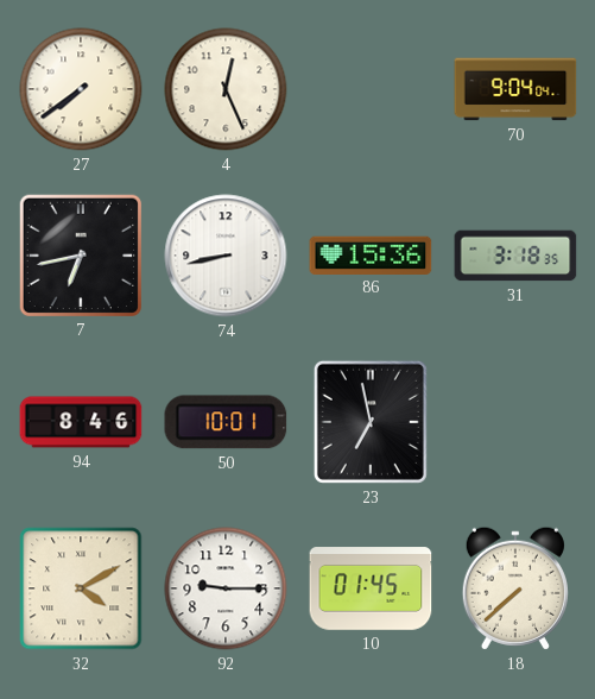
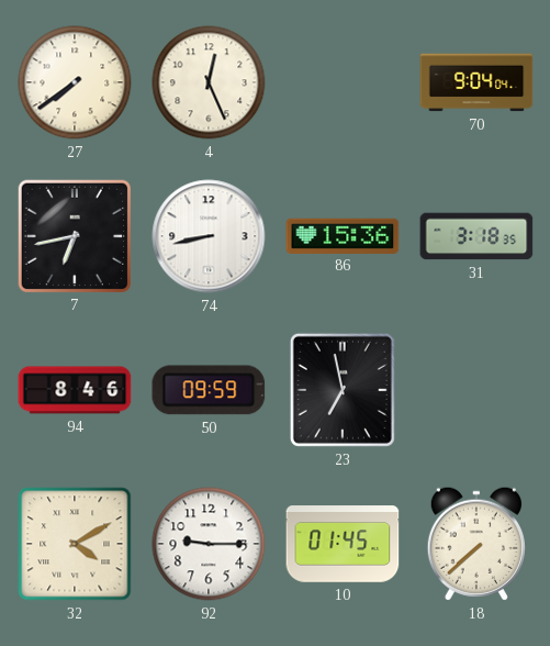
50: 10:01 -> 09:59 (209, 390)
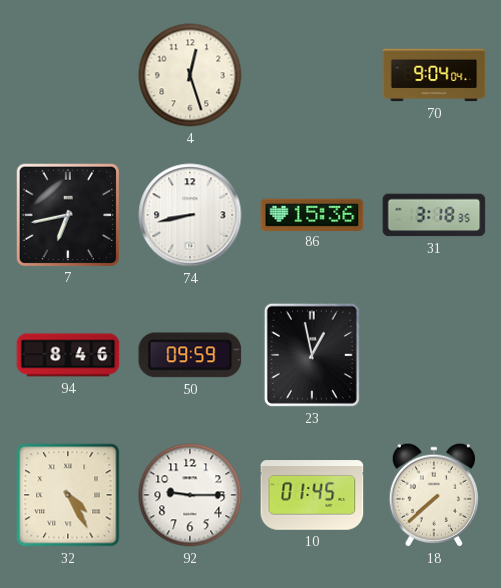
27: 7:39 -> none (75, 82)
4: 12:26 -> 12:27 (190, 75)
23: 6:58 -> 12:58 (312, 355)
32: 4:10 -> 4:25 (68, 495)
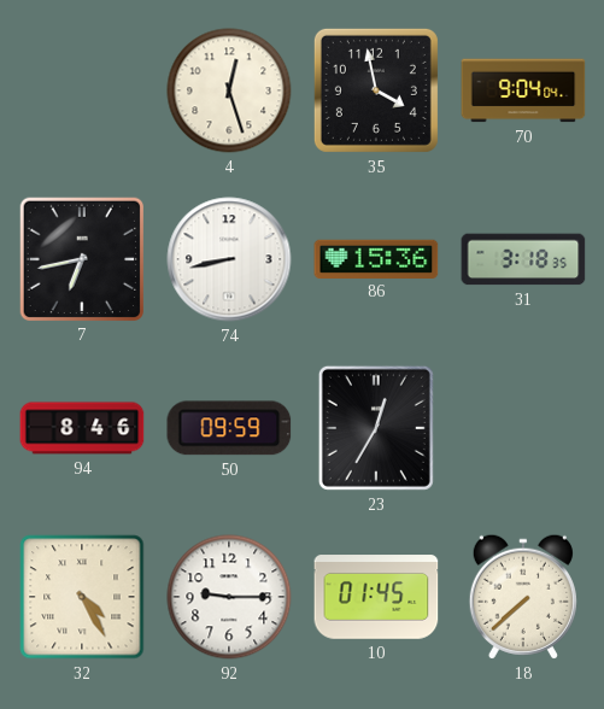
35: none -> 3:58 (376, 90)
23: 12:58 -> 12:35 (376, 428)
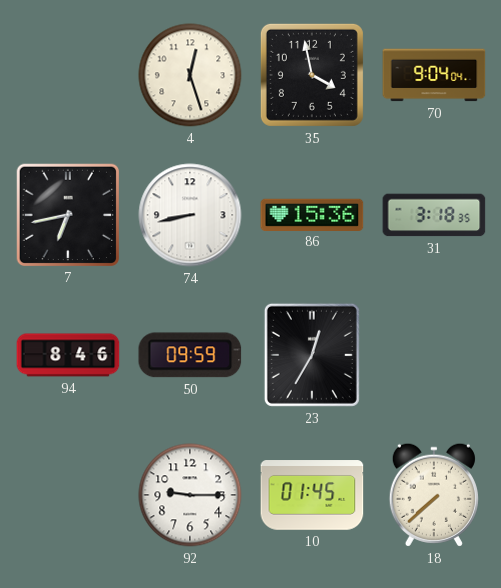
32: 4:25 -> none (82, 597)
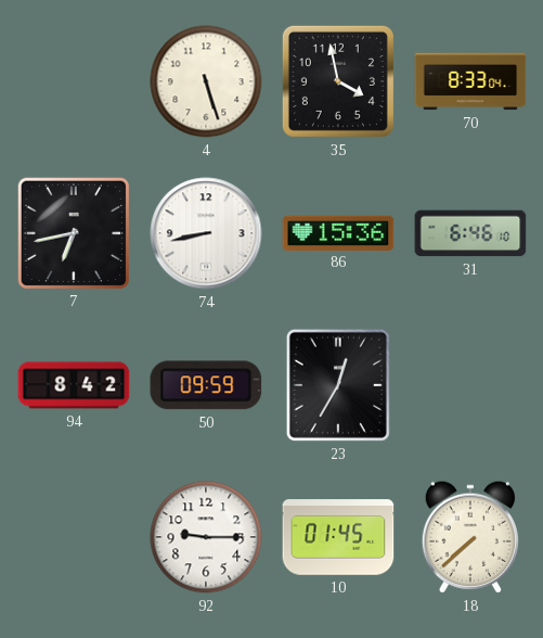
4: 12:27 -> 5:27 (206, 81)
70: 9:04 -> 8:33 (470, 81)
31: 3:18 -> 6:46 (470, 233)
94: 8:46 -> 8:42 (74, 385)
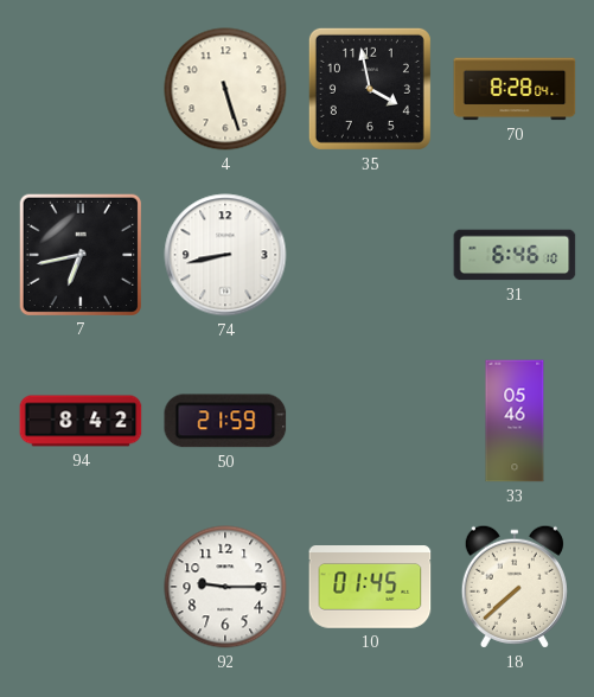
70: 8:33 -> 8:28 (515, 89)
86: 15:36 -> none (338, 232)
50: 09:59 -> 21:59 (225, 421)
23: 12:35 -> none (338, 385)
33: none -> 05:46 (515, 421)
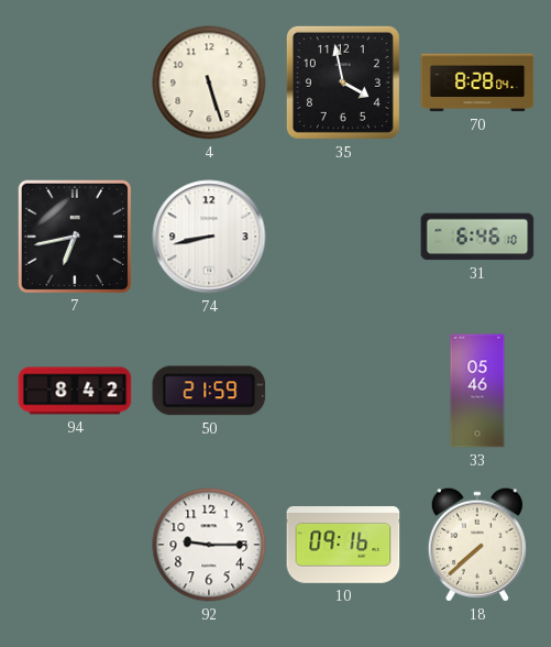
10: 01:45 -> 09:16 (343, 545)
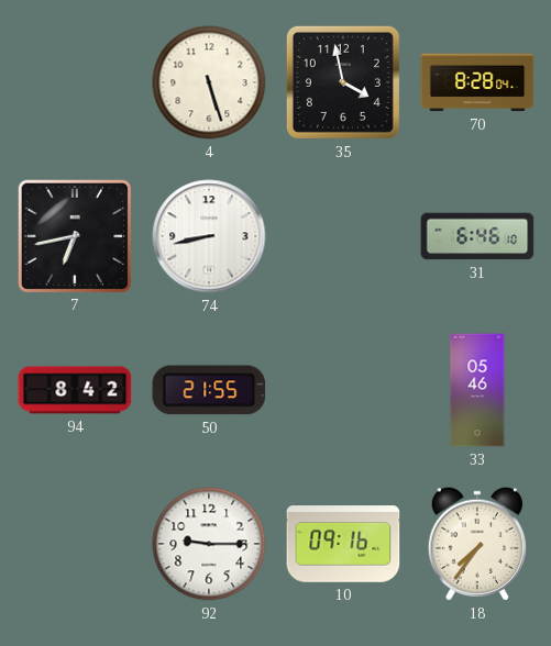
50: 21:59 -> 21:55 (209, 390)
18: 7:38 -> 7:36 (477, 544)
